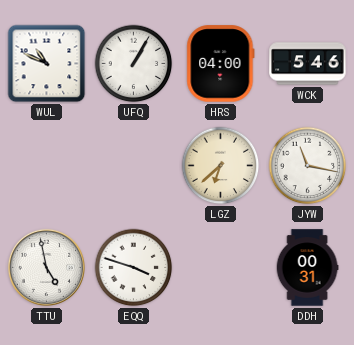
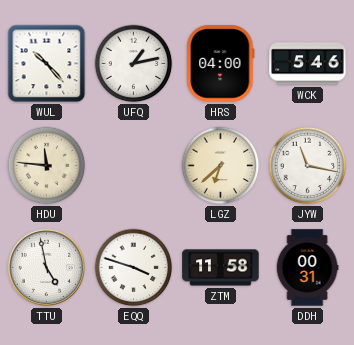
WUL: 10:49 -> 10:23 (47, 64)
UFQ: 1:05 -> 1:13 (134, 64)
HDU: none -> 11:46 (47, 166)
ZTM: none -> 11:58 (221, 268)
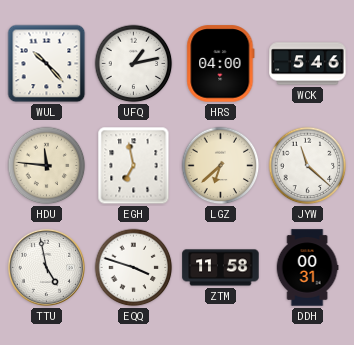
EGH: none -> 6:58 (134, 166)
JYW: 11:17 -> 11:22 (308, 166)
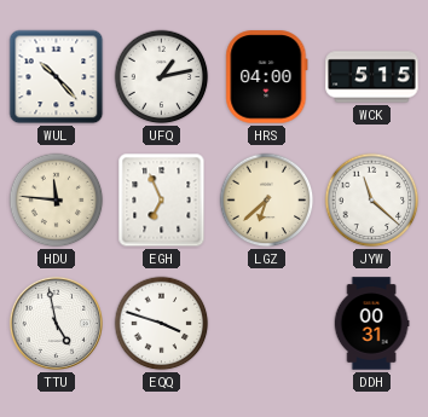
WCK: 5:46 -> 5:15 (372, 77)
EGH: 6:58 -> 6:56 (162, 201)
ZTM: 11:58 -> none (221, 268)
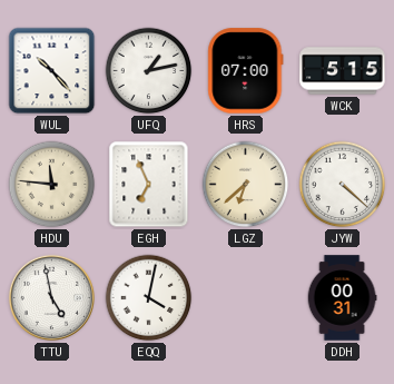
HRS: 04:00 -> 07:00 (246, 71)
JYW: 11:22 -> 4:22 (343, 185)
EQQ: 3:48 -> 4:02 (149, 298)
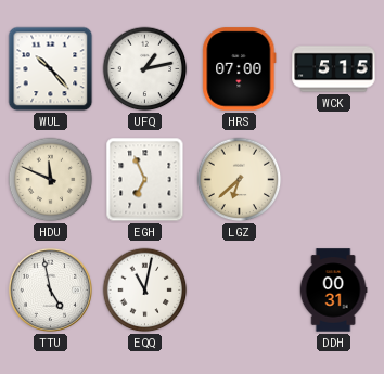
HDU: 11:46 -> 11:49 (51, 180)
JYW: 4:22 -> none (343, 185)
EQQ: 4:02 -> 11:02 (145, 291)
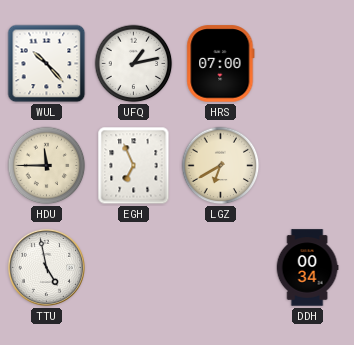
WCK: 5:15 -> none (334, 69)
HDU: 11:49 -> 11:45 (47, 166)
LGZ: 6:38 -> 6:40 (221, 166)
EQQ: 11:02 -> none (145, 291)
DDH: 00:31 -> 00:34 (307, 268)
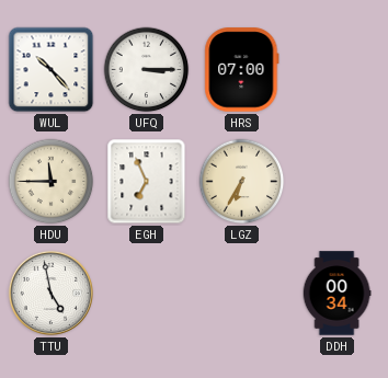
UFQ: 1:13 -> 3:15 (147, 70)
LGZ: 6:40 -> 6:35 (242, 182)
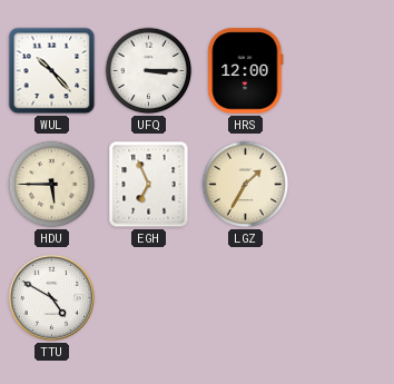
HRS: 07:00 -> 12:00 (246, 71)
HDU: 11:45 -> 5:45 (52, 185)
LGZ: 6:35 -> 1:35 (246, 185)
TTU: 4:58 -> 4:50 (51, 297)
DDH: 00:34 -> none (336, 294)
